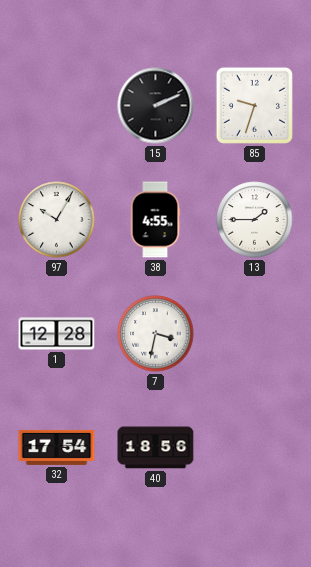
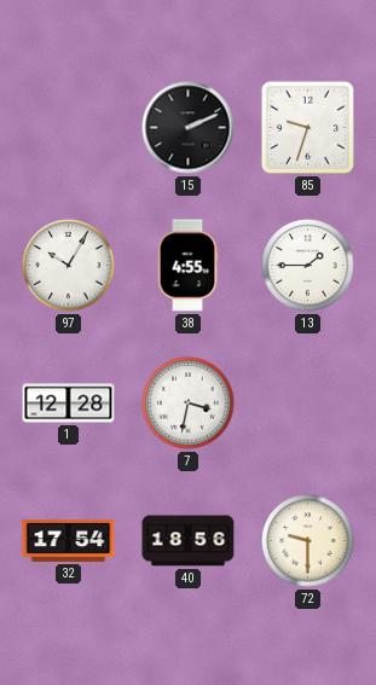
72: none -> 9:30 (308, 541)
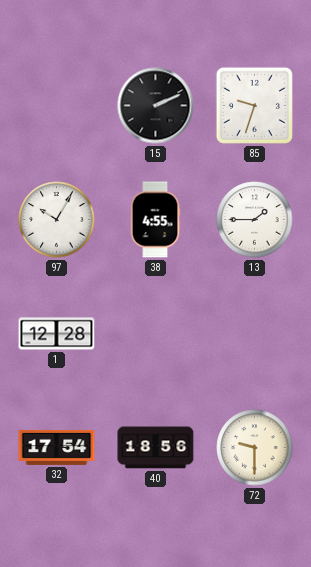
7: 3:32 -> none (189, 404)
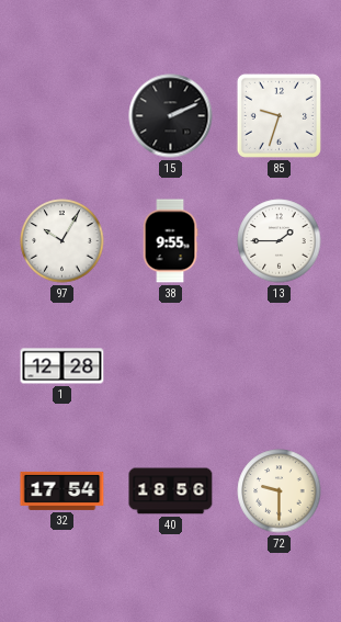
38: 4:55 -> 9:55 (170, 241)
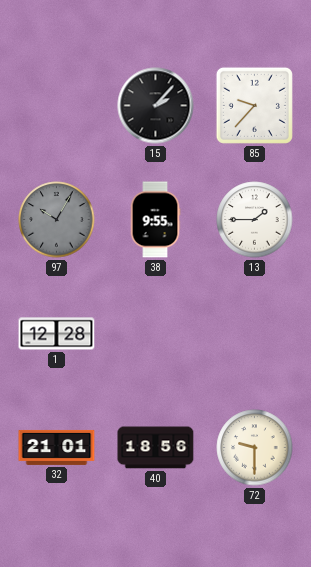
15: 2:11 -> 2:07 (156, 106)
85: 9:33 -> 9:37 (254, 105)
97 dial: white -> grey (57, 220)
32: 17:54 -> 21:01 (57, 447)
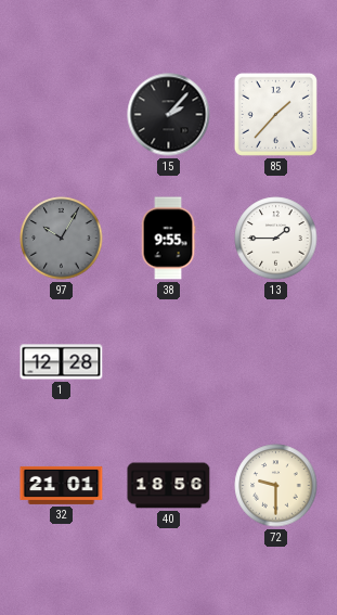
85: 9:37 -> 1:37 (275, 114)
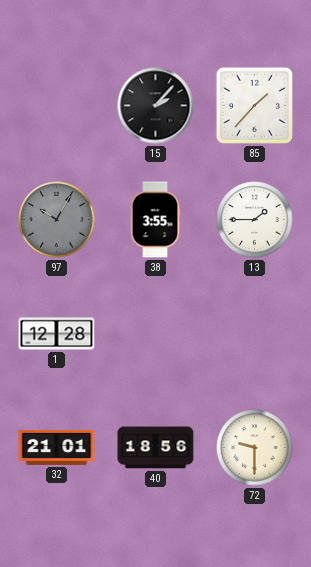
38: 9:55 -> 3:55 (155, 220)
